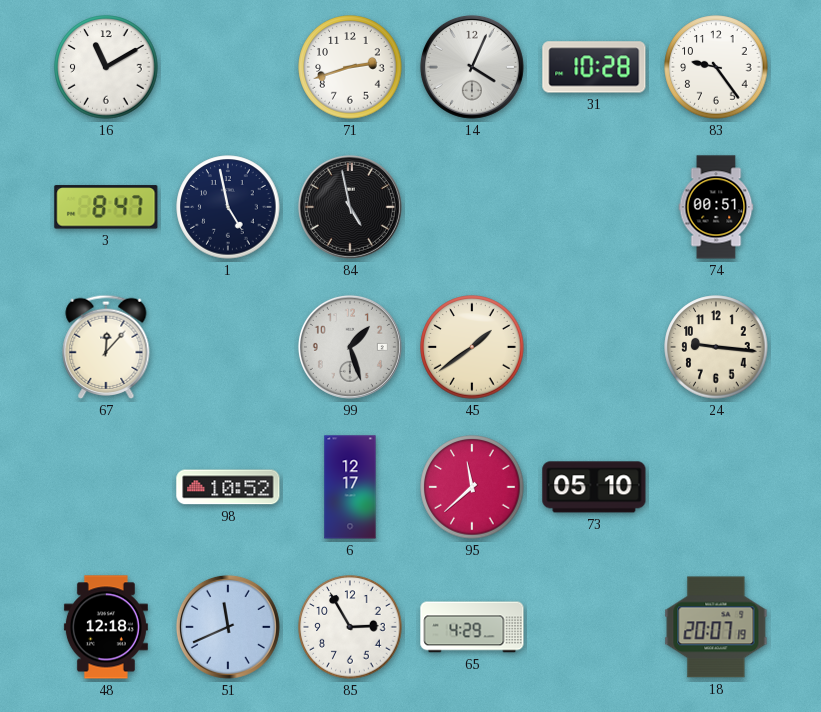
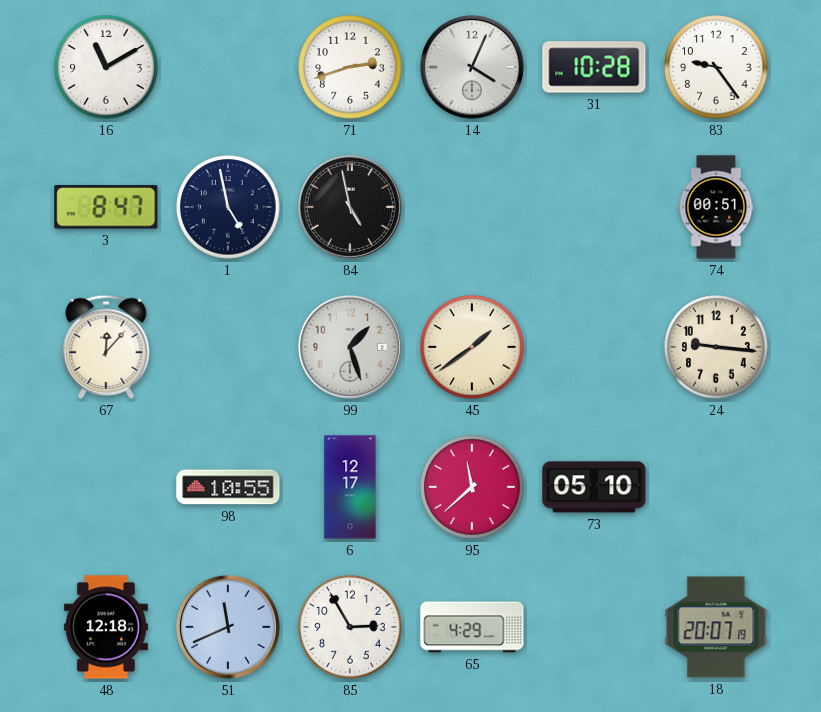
98: 10:52 -> 10:55 (228, 487)
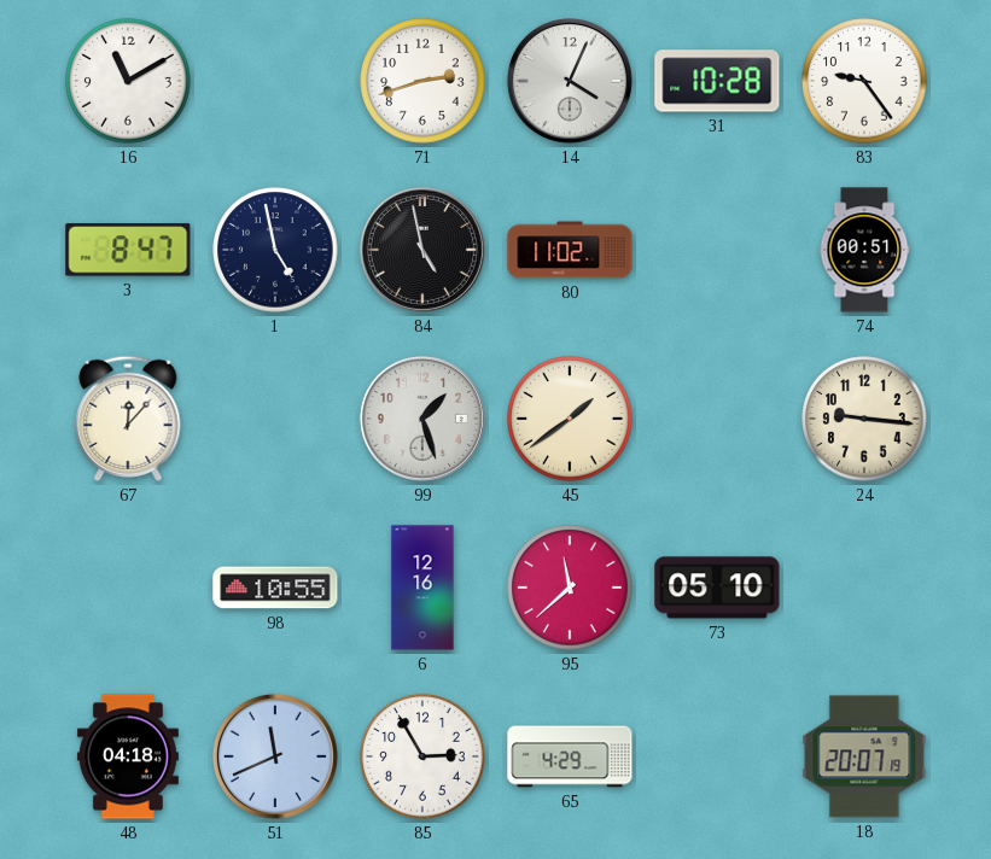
80: none -> 11:02 (570, 250)
6: 12:17 -> 12:16 (422, 588)
48: 12:18 -> 04:18 (128, 756)
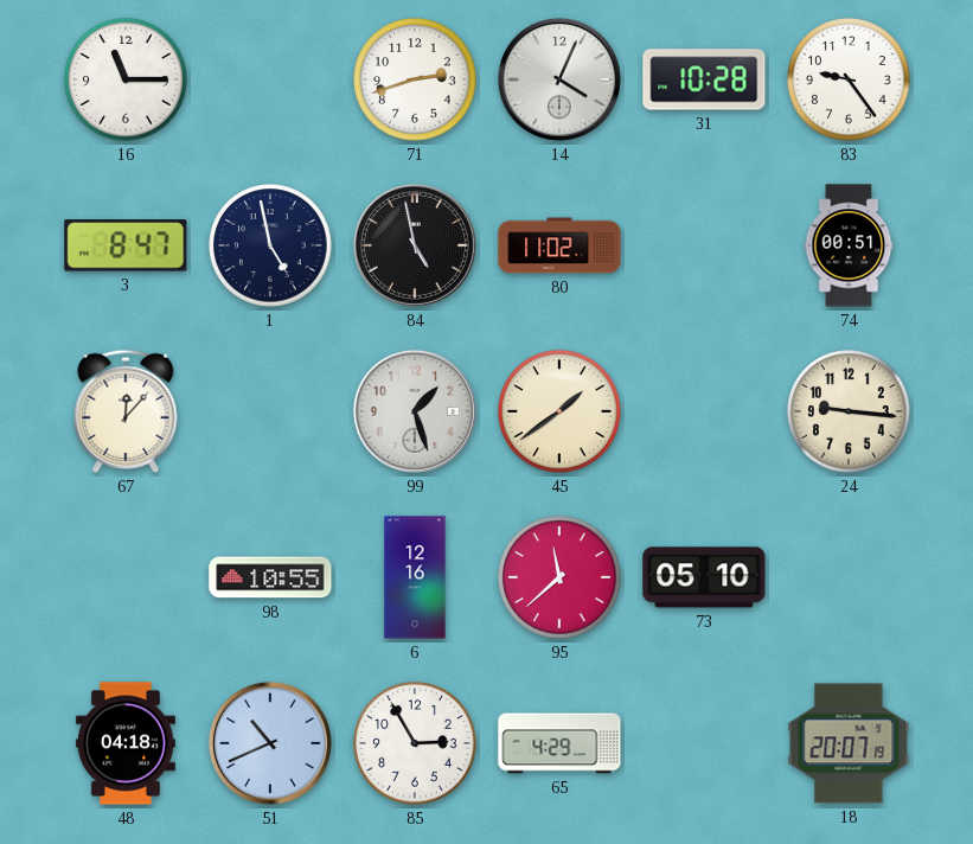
16: 11:10 -> 11:15 (126, 79)
51: 11:41 -> 10:41 (270, 743)
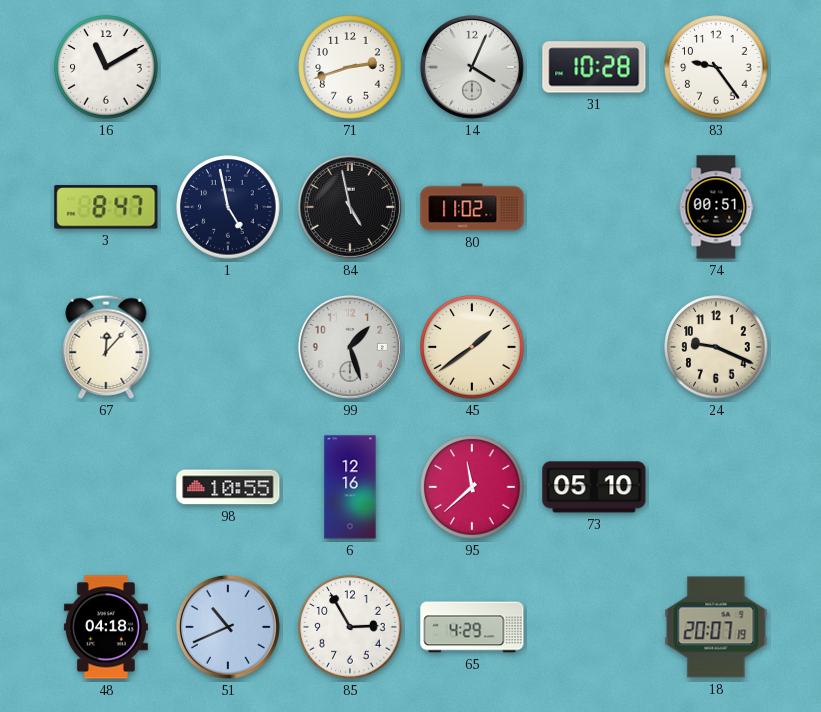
16: 11:15 -> 11:10 (106, 67)
24: 9:16 -> 9:19 (716, 347)
